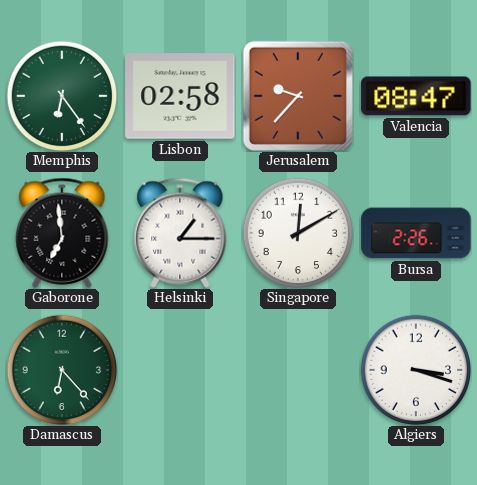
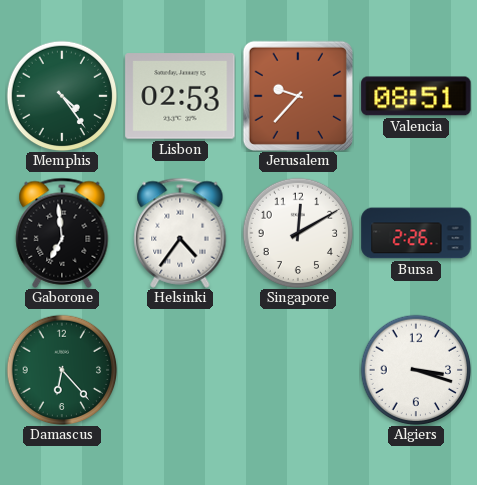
Memphis: 6:24 -> 4:24 (62, 96)
Lisbon: 02:58 -> 02:53 (180, 96)
Valencia: 08:47 -> 08:51 (416, 96)
Helsinki: 1:15 -> 4:36 (180, 233)
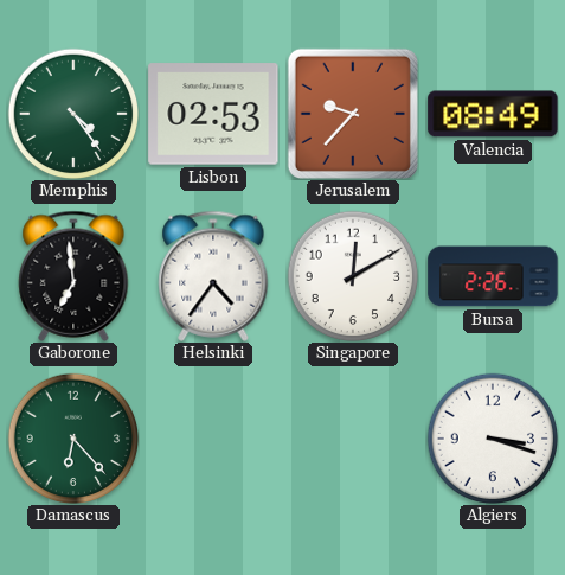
Valencia: 08:51 -> 08:49 (493, 114)
